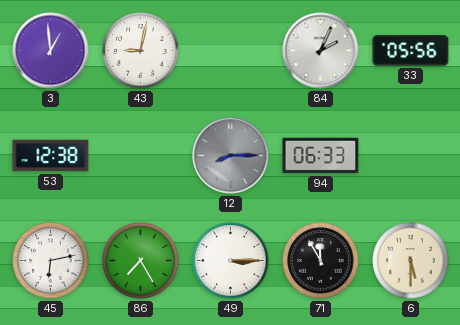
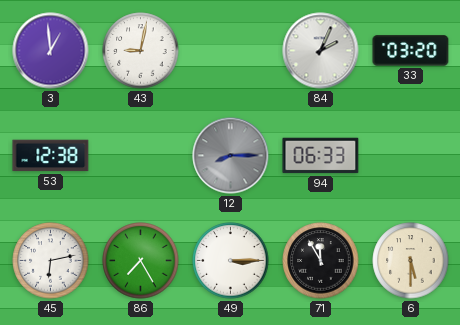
33: 05:56 -> 03:20 (411, 51)
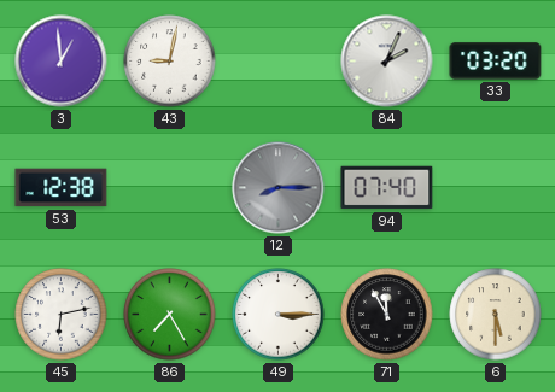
94: 06:33 -> 07:40 (387, 188)
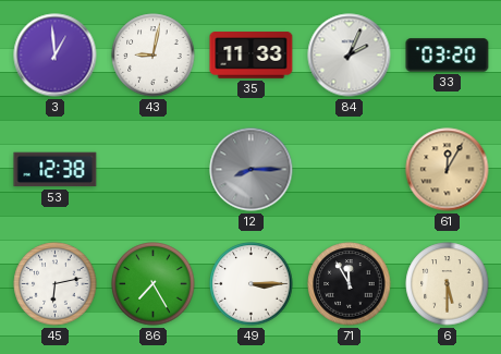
35: none -> 11:33 (252, 56)
94: 07:40 -> none (387, 188)
61: none -> 12:05 (448, 170)
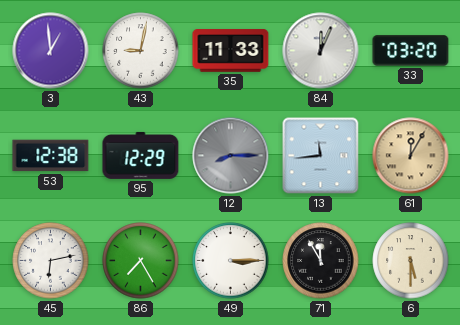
84: 2:04 -> 12:04 (321, 51)
95: none -> 12:29 (141, 155)
13: none -> 11:44 (321, 156)
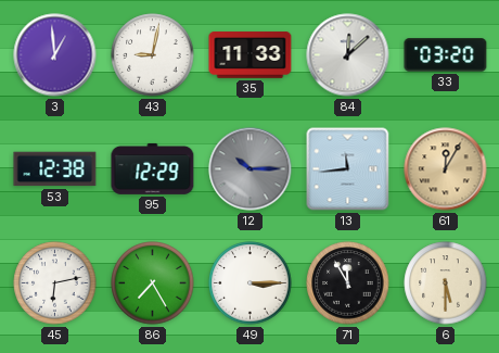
84: 12:04 -> 12:08 (348, 55)
12: 8:15 -> 10:15 (251, 169)
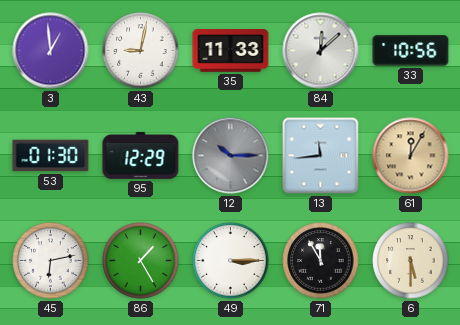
33: 03:20 -> 10:56 (411, 51)
53: 12:38 -> 01:30 (51, 156)
86: 7:25 -> 1:25 (141, 261)
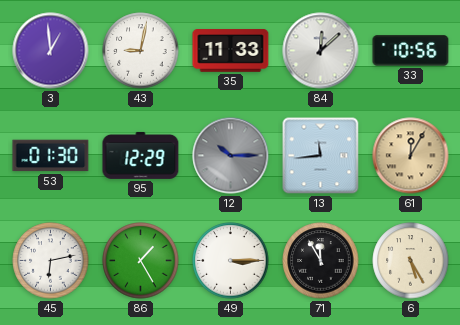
6: 5:30 -> 5:25 (411, 261)
